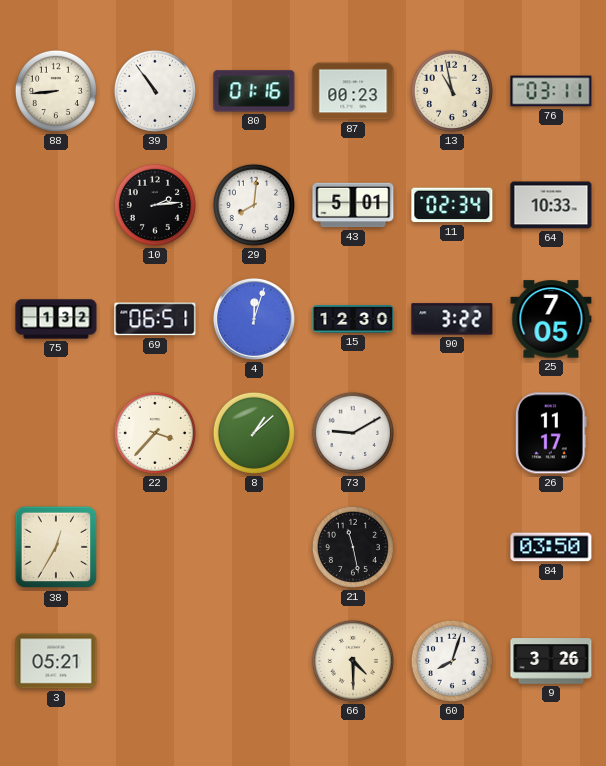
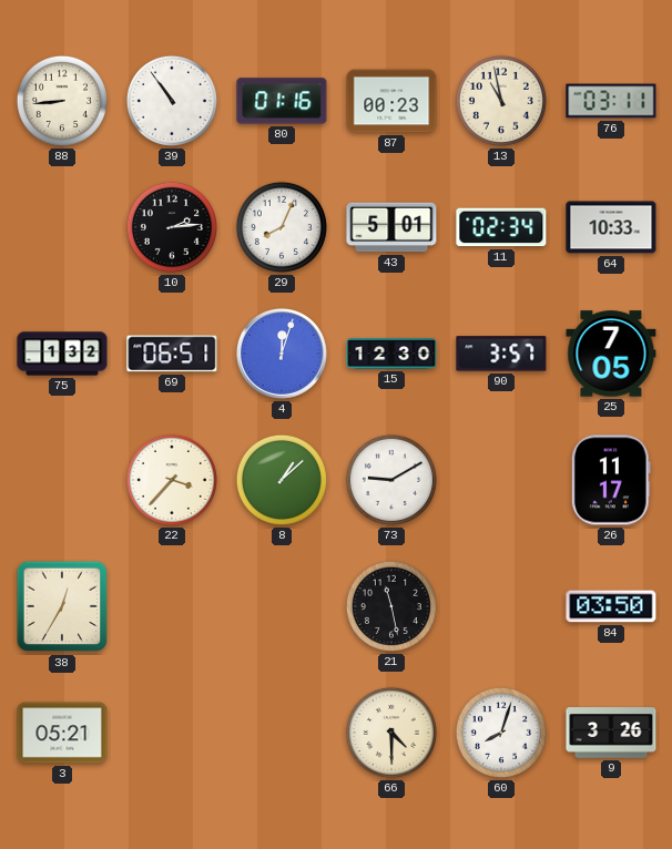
29: 8:01 -> 8:04 (282, 227)
90: 3:22 -> 3:57 (501, 354)
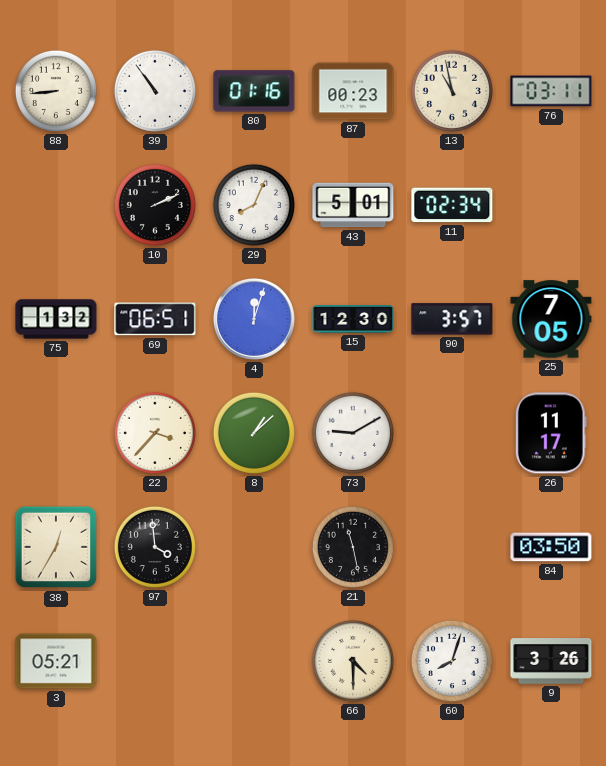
10: 2:14 -> 2:11 (155, 205)
64: 10:33 -> none (611, 227)
97: none -> 3:59 (155, 547)
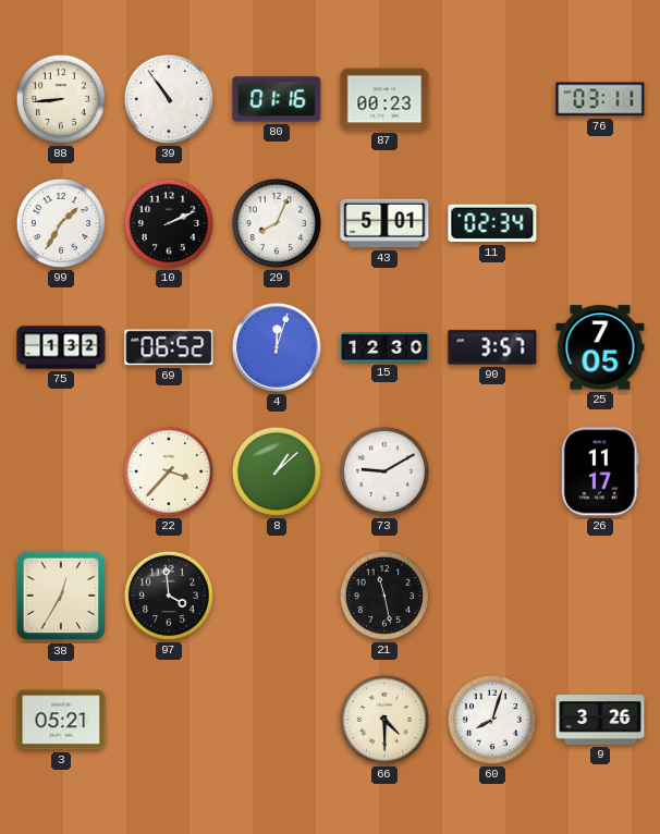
13: 10:58 -> none (452, 91)
99: none -> 1:35 (61, 223)
69: 06:51 -> 06:52 (169, 347)
84: 03:50 -> none (551, 547)
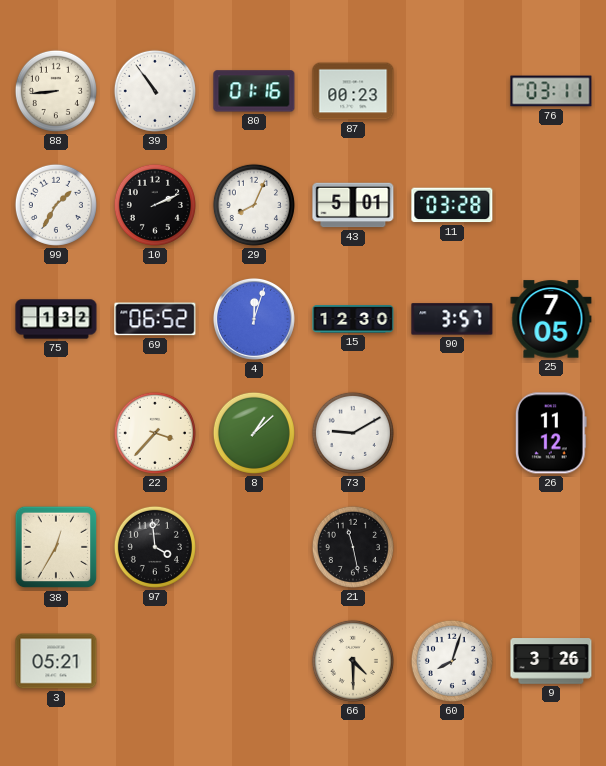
11: 02:34 -> 03:28 (452, 205)
26: 11:17 -> 11:12 (551, 433)
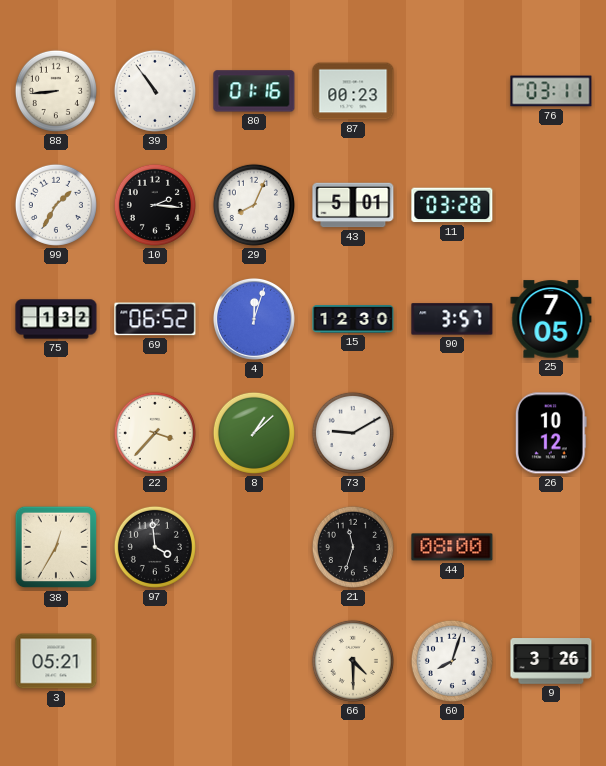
10: 2:11 -> 2:16 (155, 205)
26: 11:12 -> 10:12 (551, 433)
21: 11:28 -> 11:33 (353, 547)
44: none -> 08:00 (452, 547)
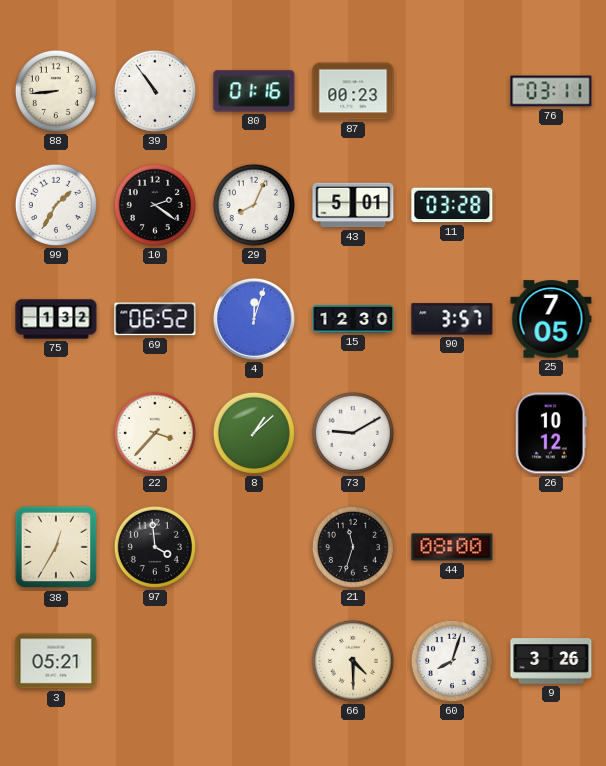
10: 2:16 -> 2:21 (155, 205)
